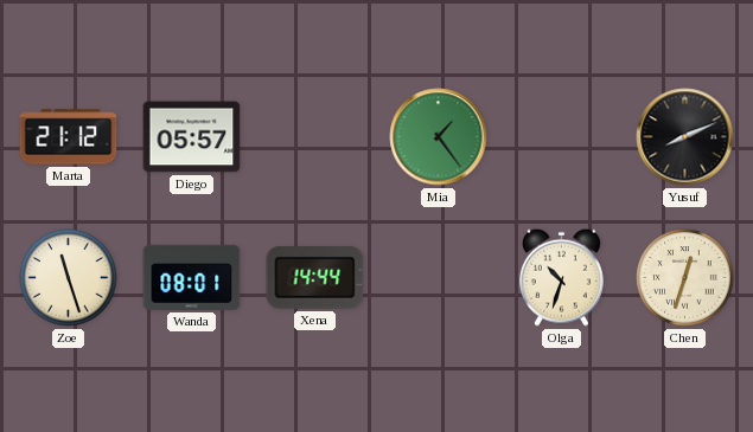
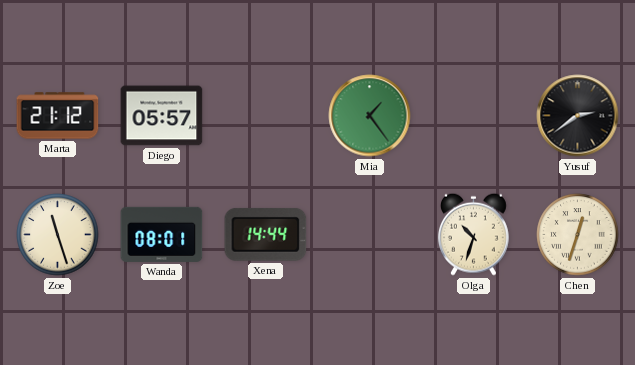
Yusuf: 8:11 -> 2:39 (578, 116)
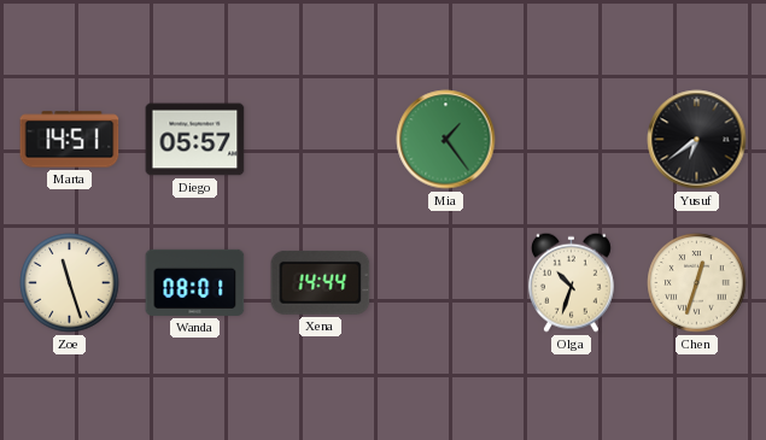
Marta: 21:12 -> 14:51 (70, 140)
Yusuf: 2:39 -> 6:39 (697, 140)
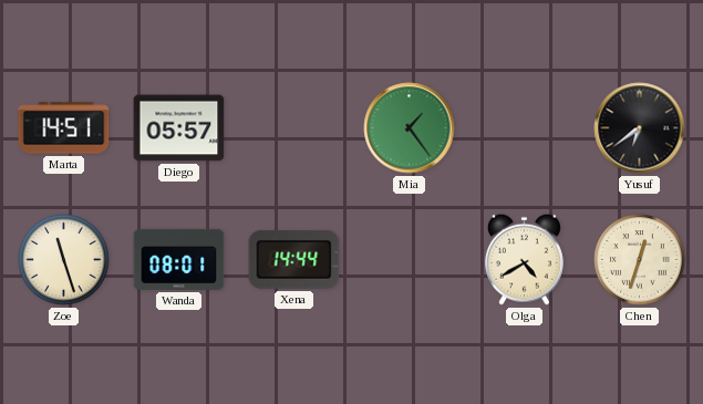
Olga: 10:33 -> 4:40 (524, 259)
